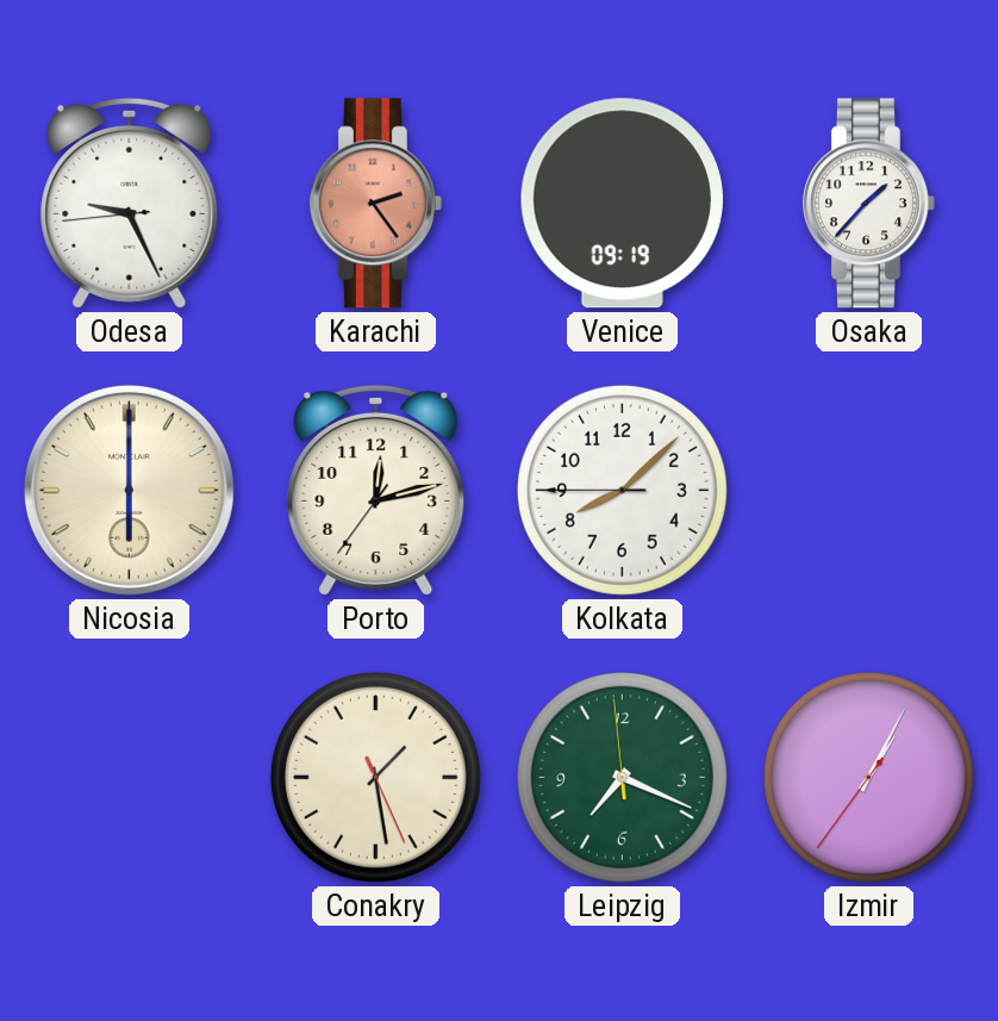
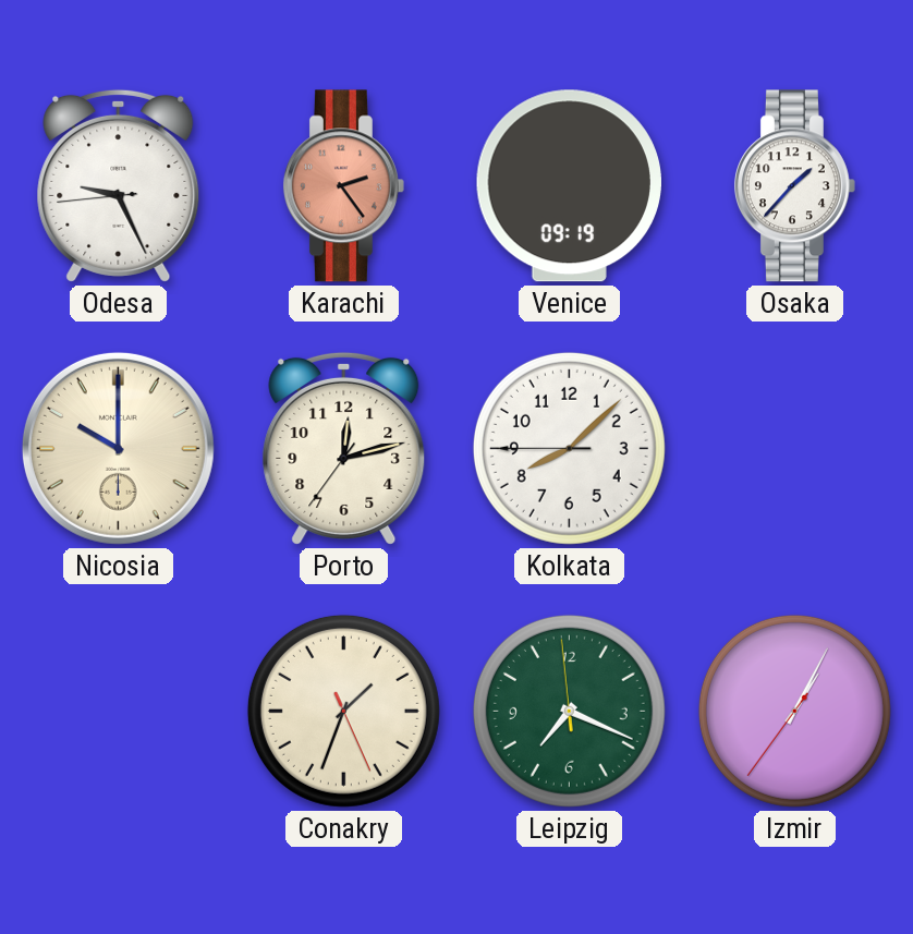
Nicosia: 6:00 -> 10:00 (118, 448)
Conakry: 1:28 -> 1:33 (343, 711)
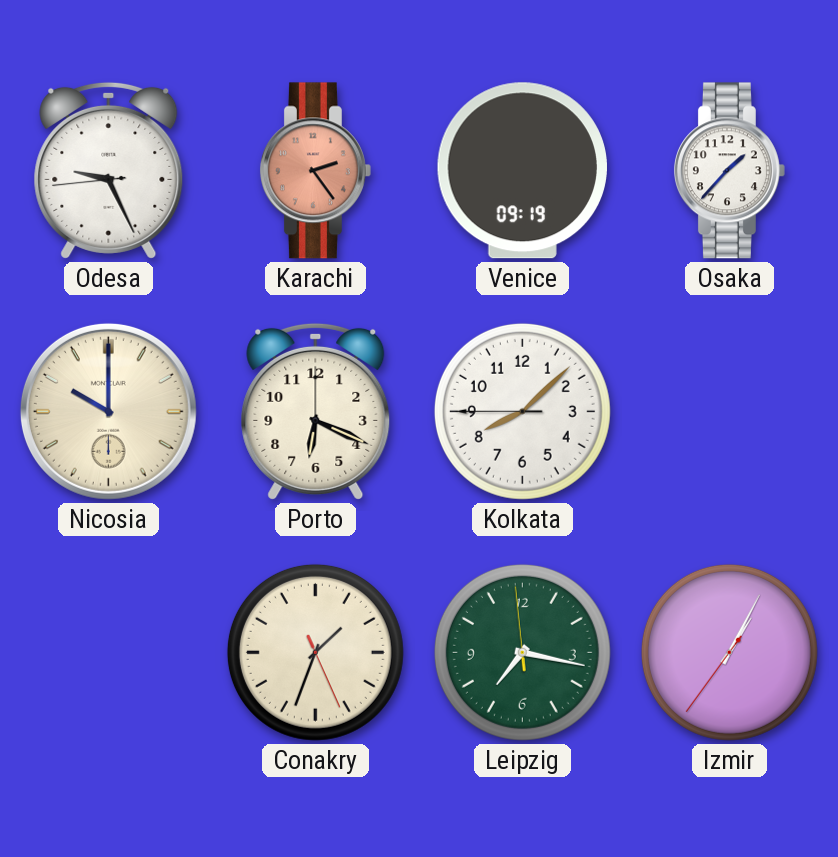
Porto: 12:12 -> 6:19 (316, 411)
Leipzig: 7:18 -> 7:16 (522, 652)
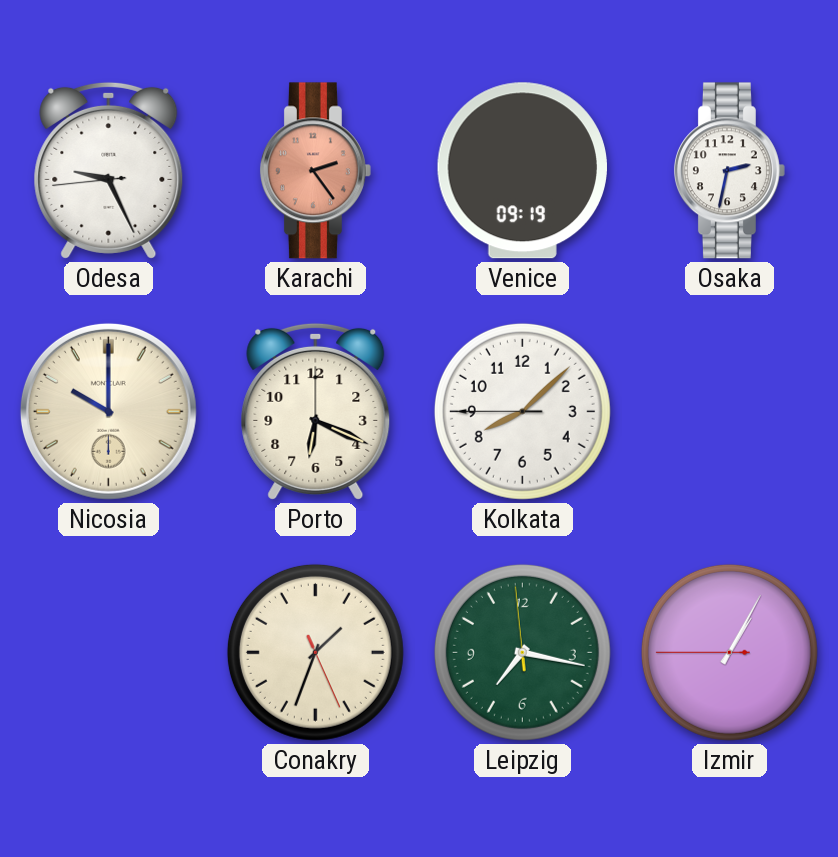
Osaka: 1:37 -> 2:32 (729, 171)
Izmir: 1:04:36 -> 1:04:45 (729, 652)
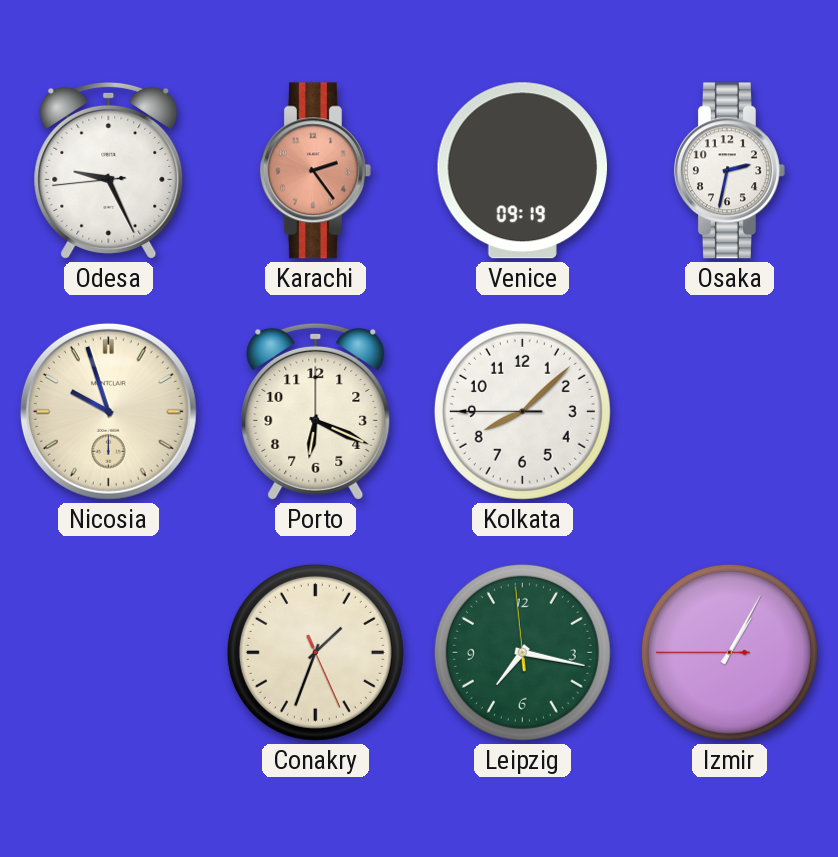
Nicosia: 10:00 -> 9:57 (108, 411)
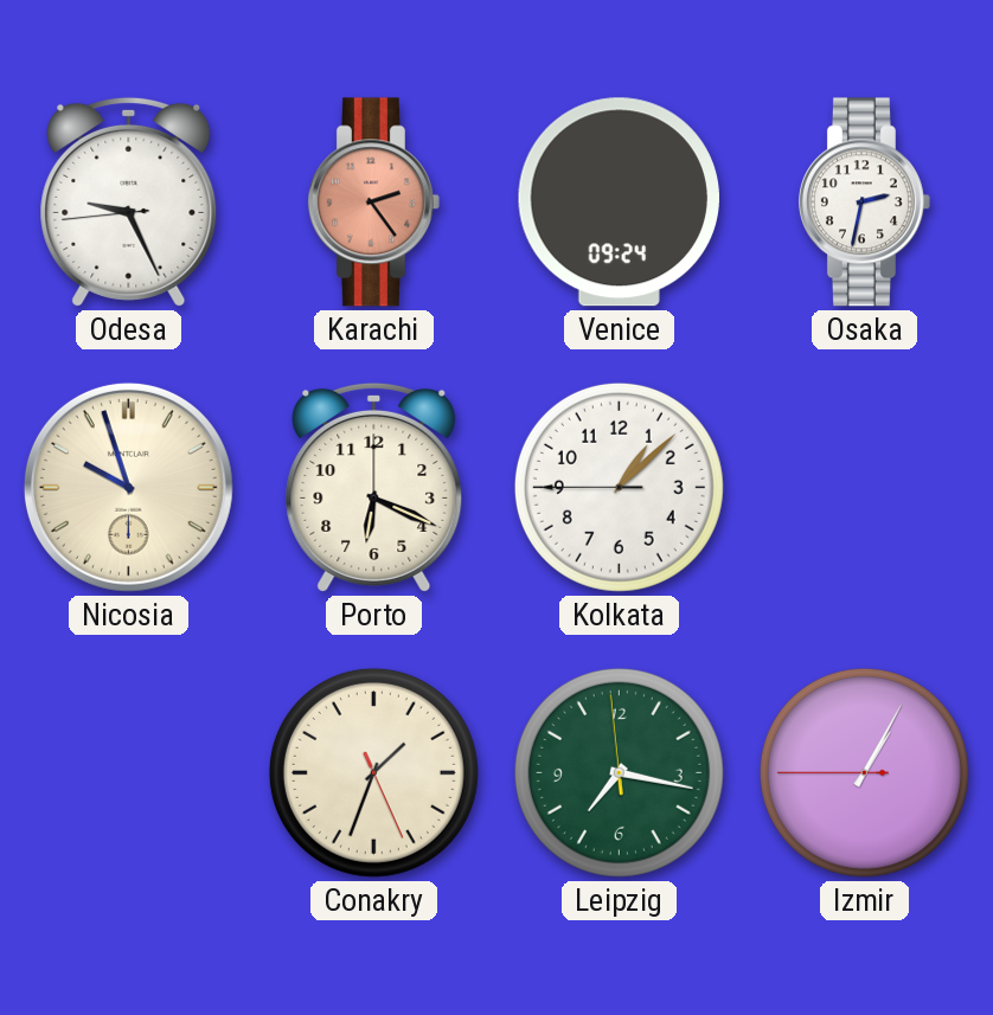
Venice: 09:19 -> 09:24 (619, 203)
Kolkata: 8:07 -> 1:07 (619, 487)
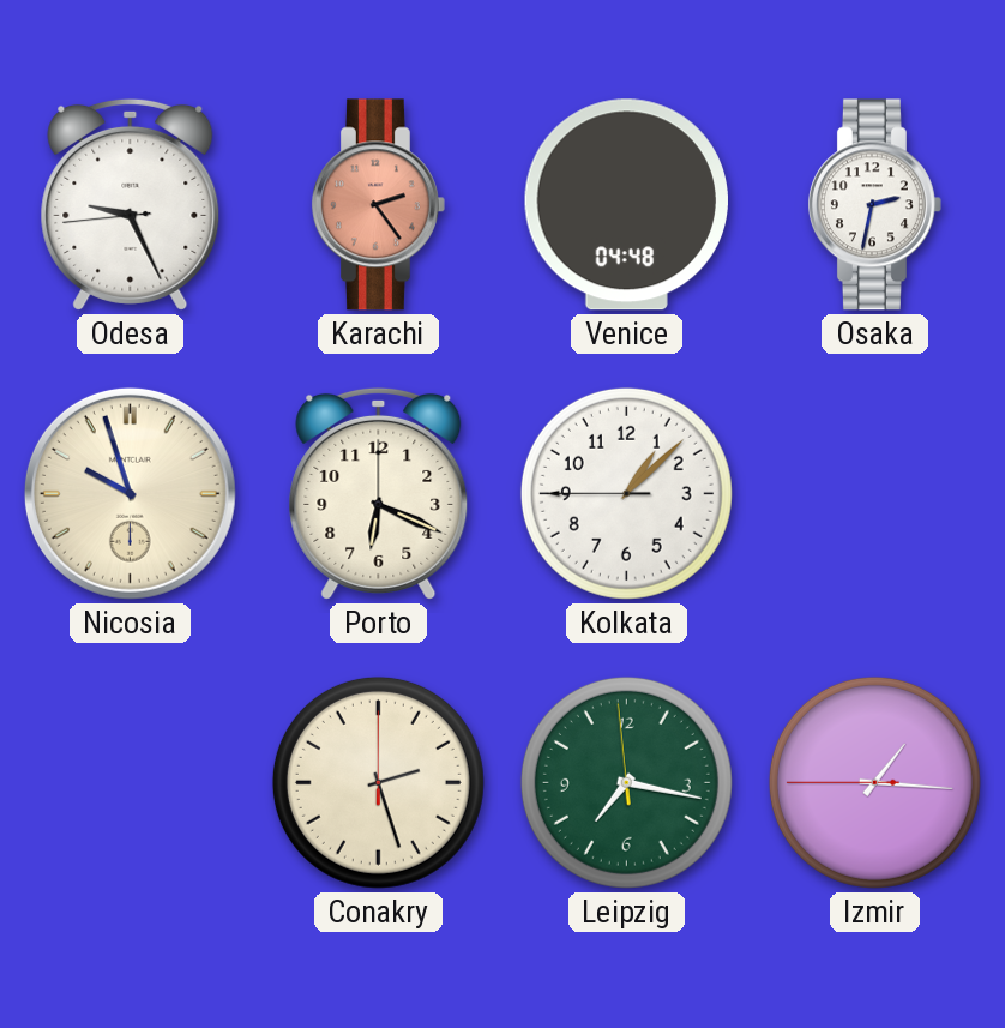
Venice: 09:24 -> 04:48 (626, 205)
Conakry: 1:33 -> 2:27 (378, 782)
Izmir: 1:04 -> 1:15 (874, 782)
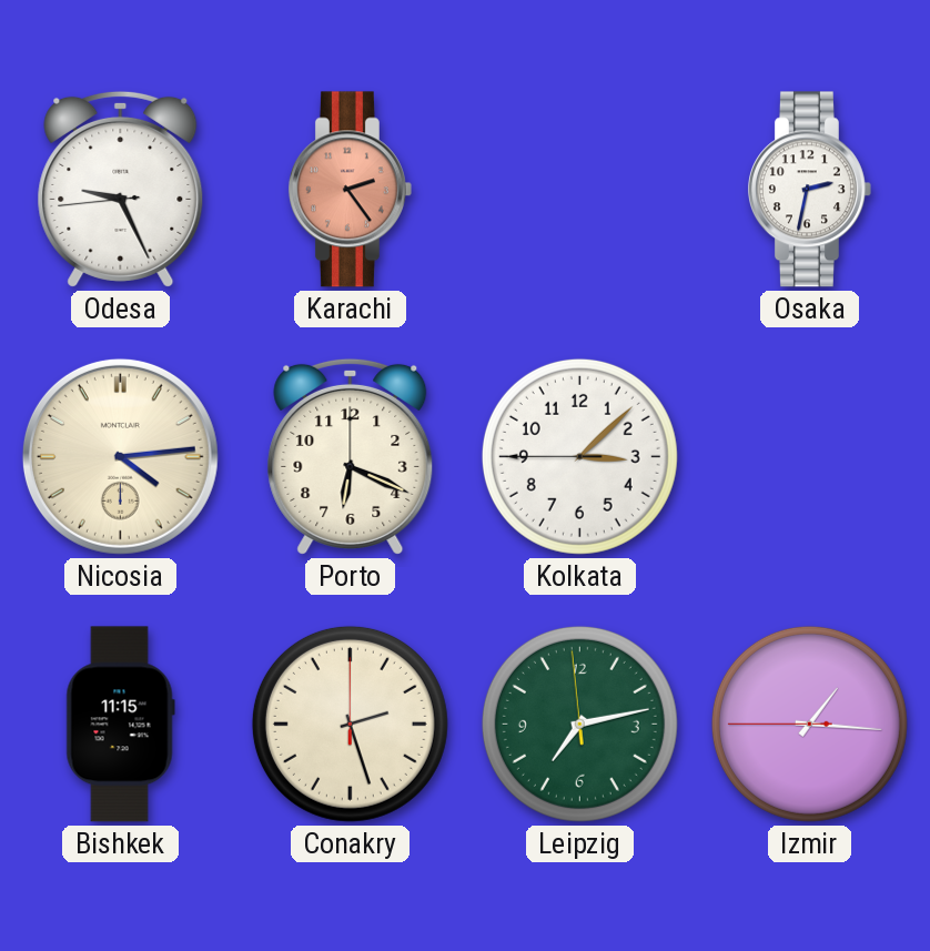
Venice: 04:48 -> none (626, 205)
Nicosia: 9:57 -> 4:14 (120, 456)
Kolkata: 1:07 -> 3:07 (579, 456)
Bishkek: none -> 11:15 (120, 725)
Leipzig: 7:16 -> 7:12 (579, 724)
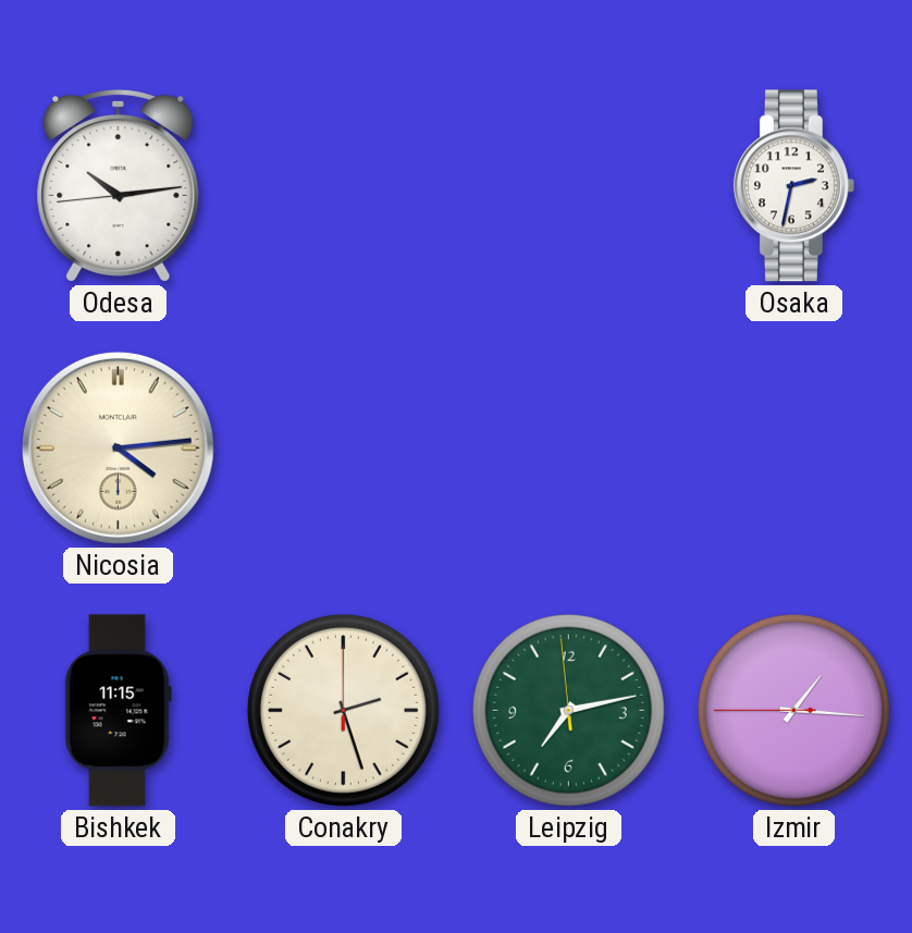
Odesa: 9:25 -> 10:13 (119, 185)
Karachi: 2:24 -> none (350, 190)
Porto: 6:19 -> none (351, 456)
Kolkata: 3:07 -> none (579, 456)
